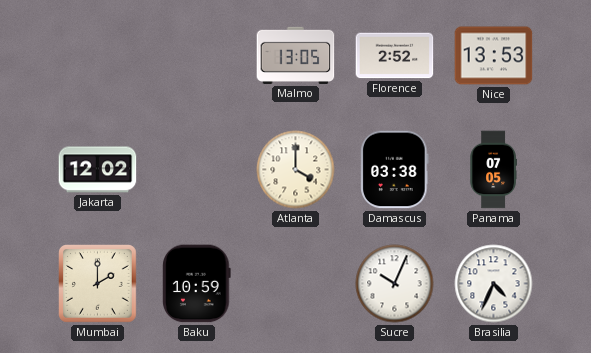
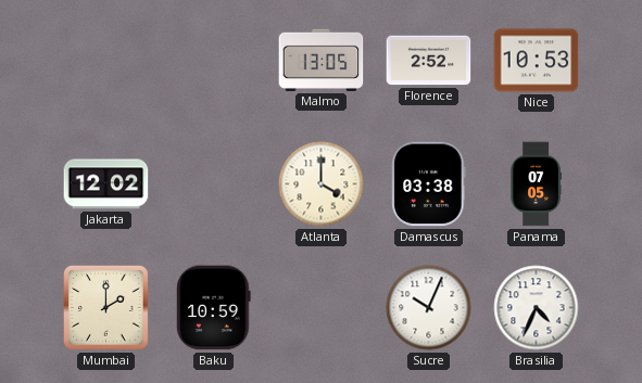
Nice: 13:53 -> 10:53 (537, 61)
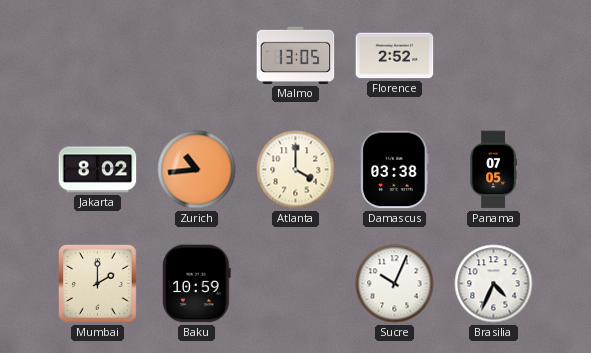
Nice: 10:53 -> none (537, 61)
Jakarta: 12:02 -> 8:02 (98, 170)
Zurich: none -> 10:44 (197, 170)
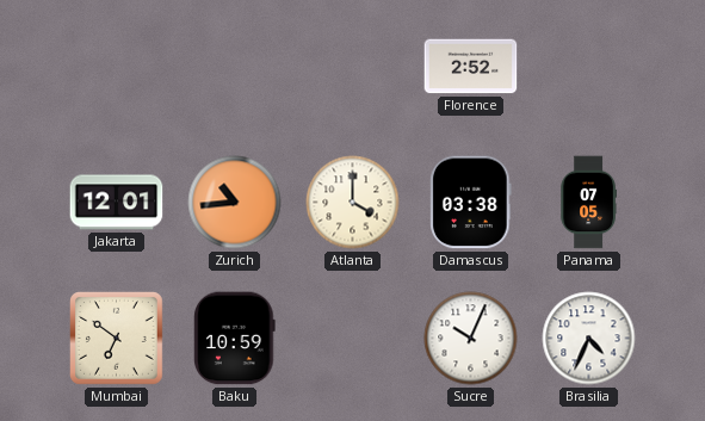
Malmo: 13:05 -> none (296, 55)
Jakarta: 8:02 -> 12:01 (117, 203)
Mumbai: 2:00 -> 6:51 (117, 339)
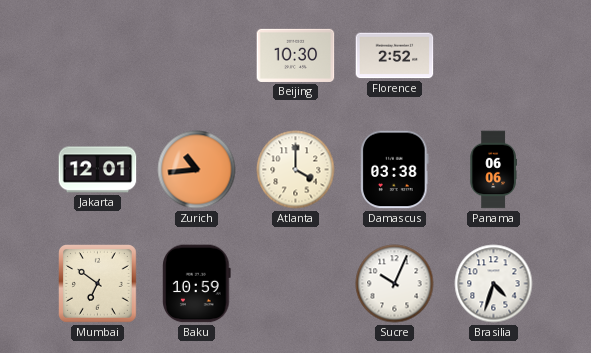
Beijing: none -> 10:30 (296, 55)
Panama: 07:05 -> 06:06 (493, 170)
Brasilia: 4:34 -> 4:33 (494, 284)
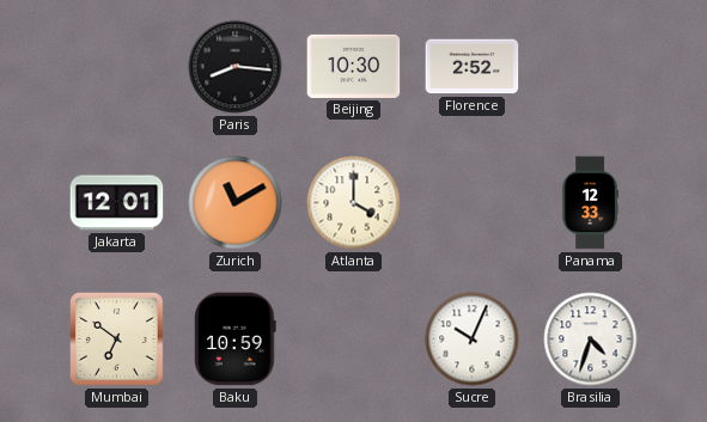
Paris: none -> 8:16 (236, 67)
Zurich: 10:44 -> 11:10 (236, 203)
Damascus: 03:38 -> none (395, 170)
Panama: 06:06 -> 12:33 (590, 203)
